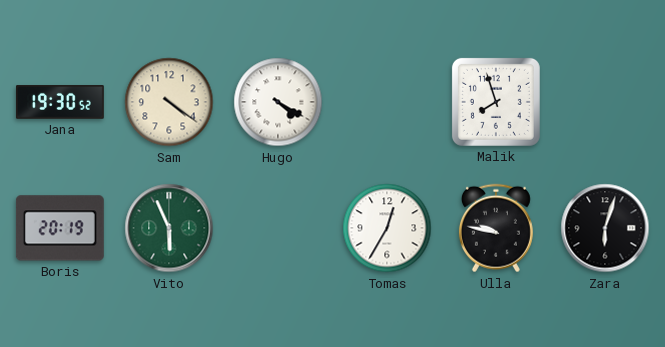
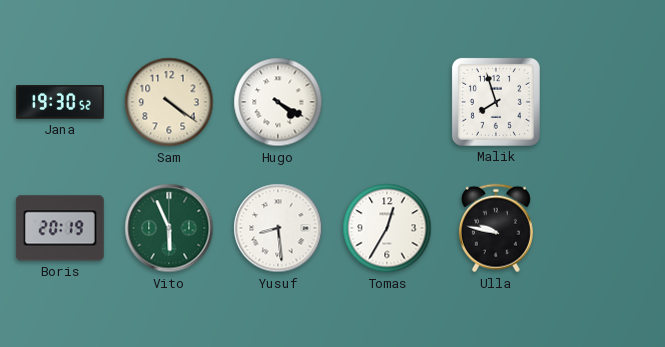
Yusuf: none -> 8:29 (278, 228)
Zara: 6:03 -> none (605, 228)
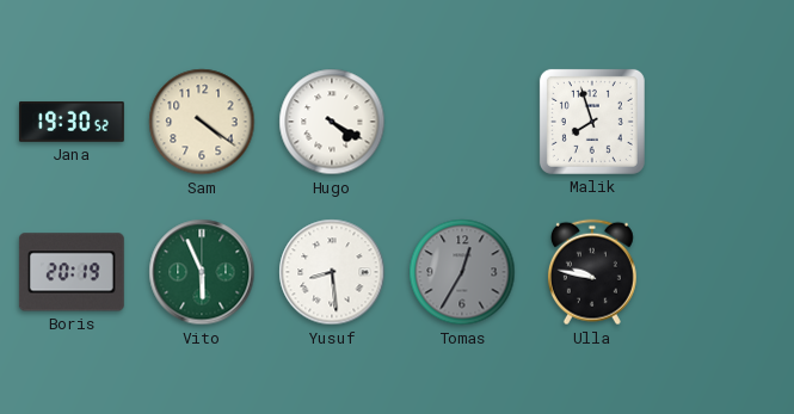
Tomas dial: white -> grey (462, 272)
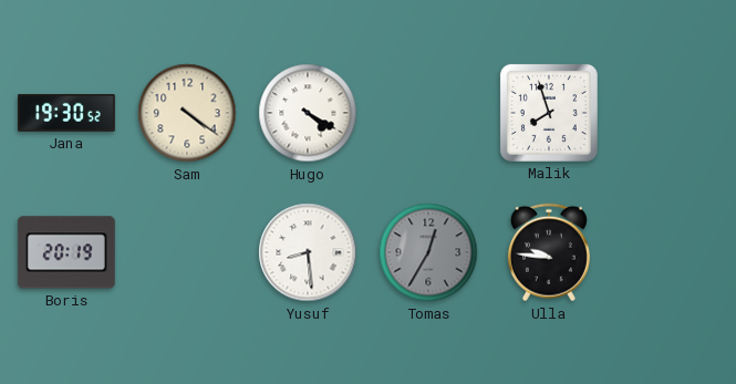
Vito: 5:56 -> none (202, 272)
Ulla: 9:47 -> 9:46 (549, 252)
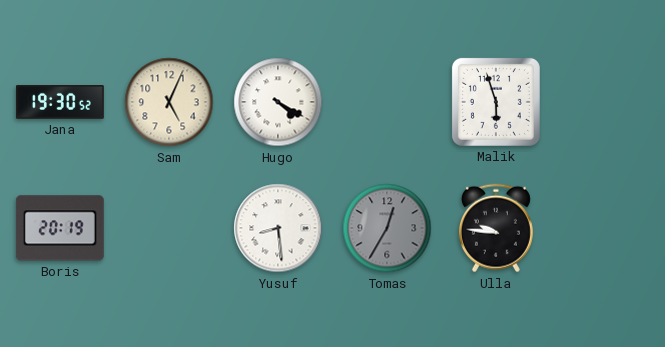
Sam: 4:21 -> 5:04 (169, 102)
Malik: 7:57 -> 5:57 (496, 102)
